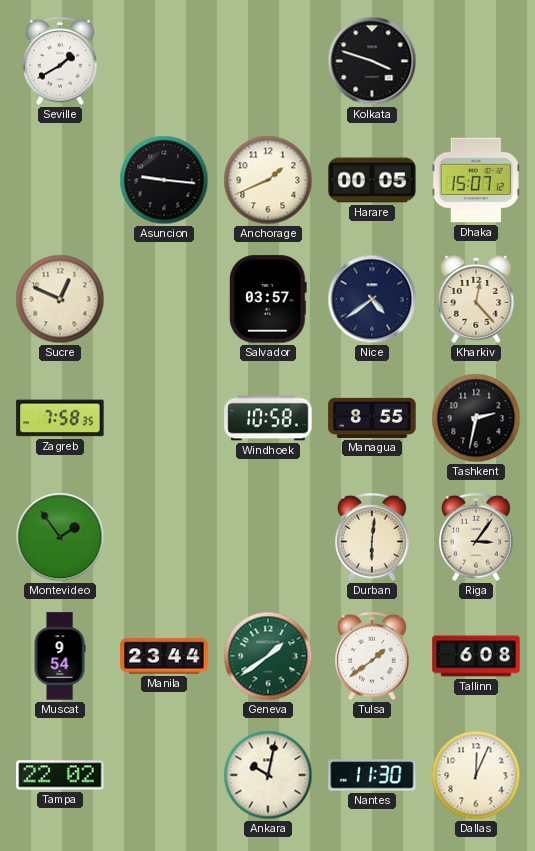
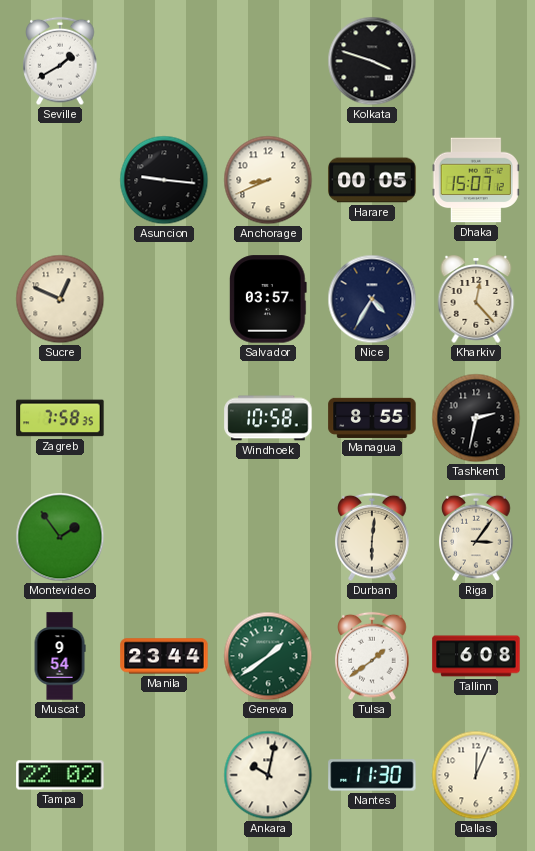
Anchorage: 1:41 -> 8:41 (268, 180)
Nice: 4:39 -> 4:35 (372, 299)
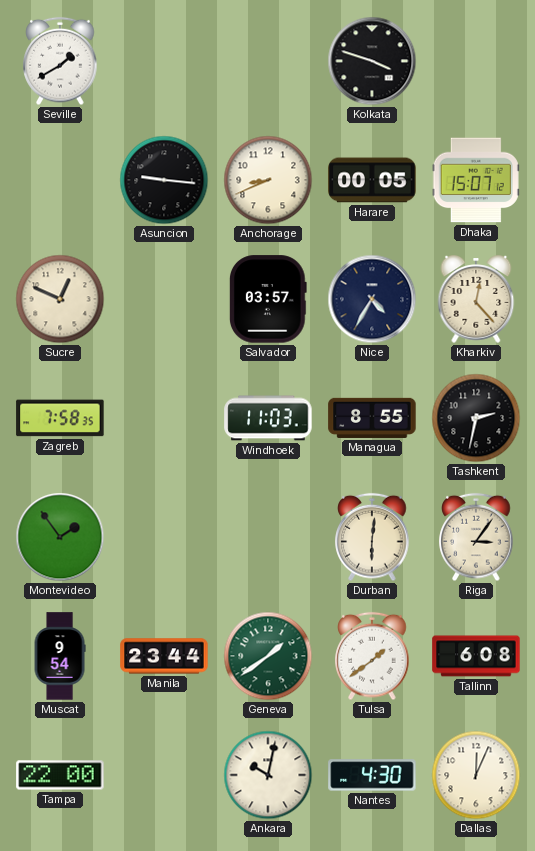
Windhoek: 10:58 -> 11:03 (268, 418)
Tampa: 22:02 -> 22:00 (60, 775)
Nantes: 11:30 -> 4:30 (372, 775)
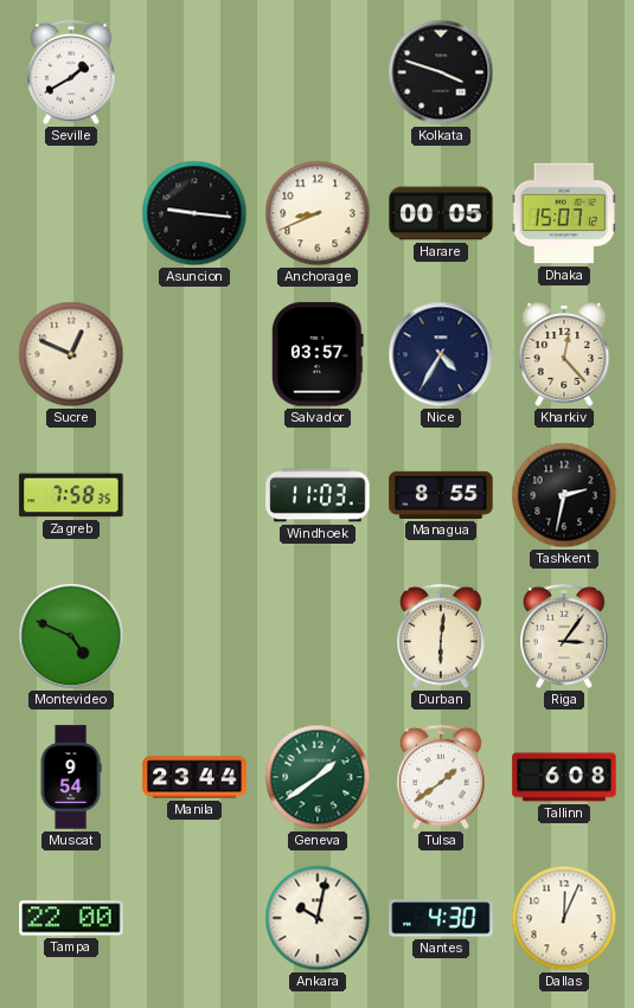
Montevideo: 1:54 -> 4:49 (71, 636)
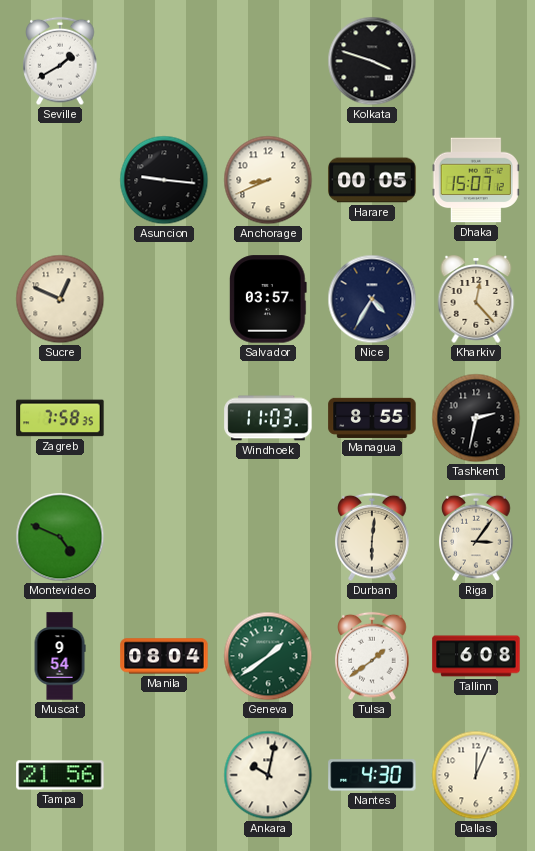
Manila: 23:44 -> 08:04 (164, 656)
Tampa: 22:00 -> 21:56 (60, 775)
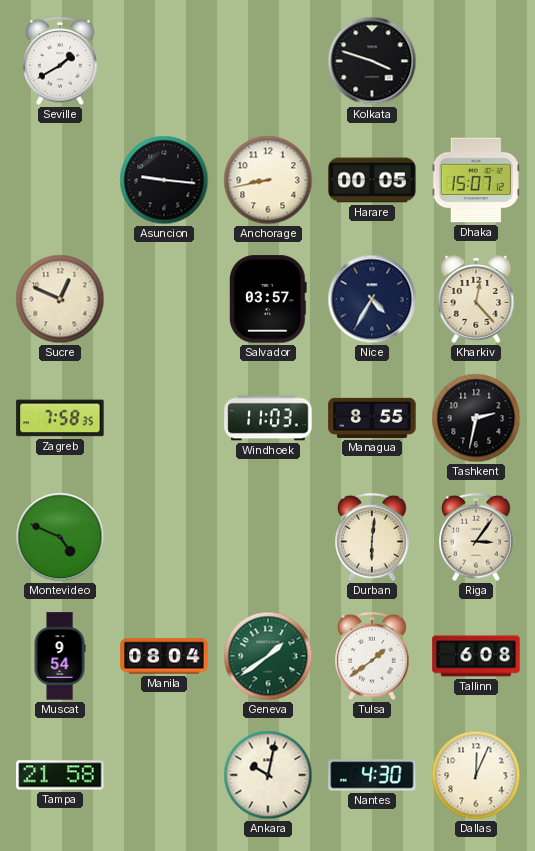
Anchorage: 8:41 -> 8:43 (268, 180)
Tampa: 21:56 -> 21:58 (60, 775)
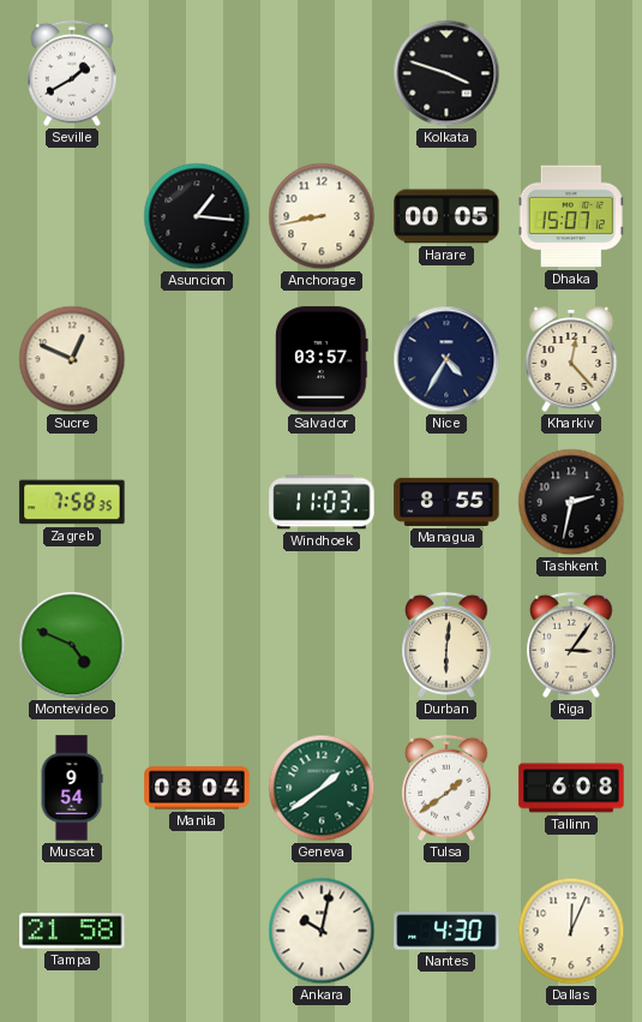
Asuncion: 9:16 -> 1:16 (197, 216)
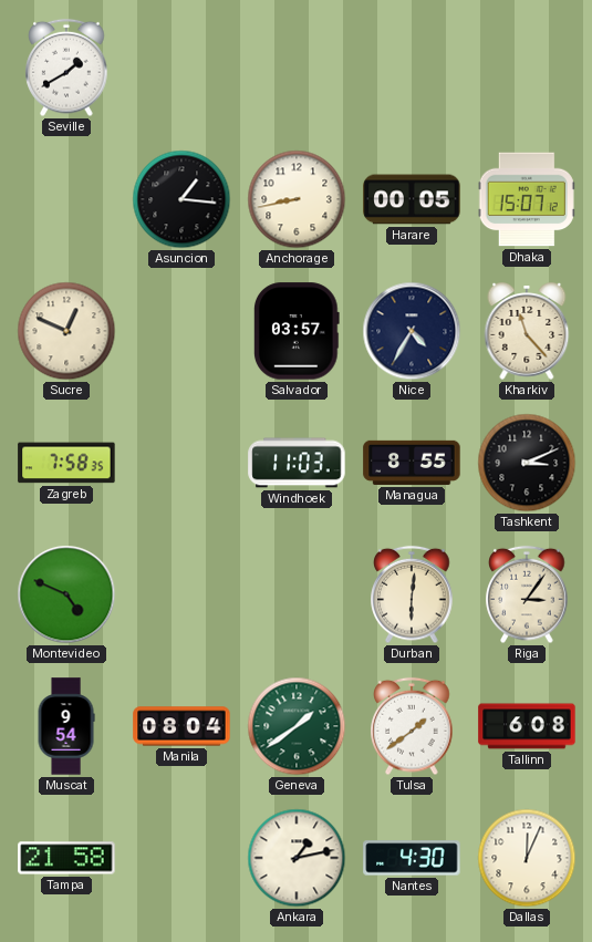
Kolkata: 3:48 -> none (446, 73)
Kharkiv: 12:23 -> 11:23 (527, 331)
Tashkent: 2:32 -> 3:11 (527, 463)
Ankara: 10:02 -> 1:13 (297, 858)
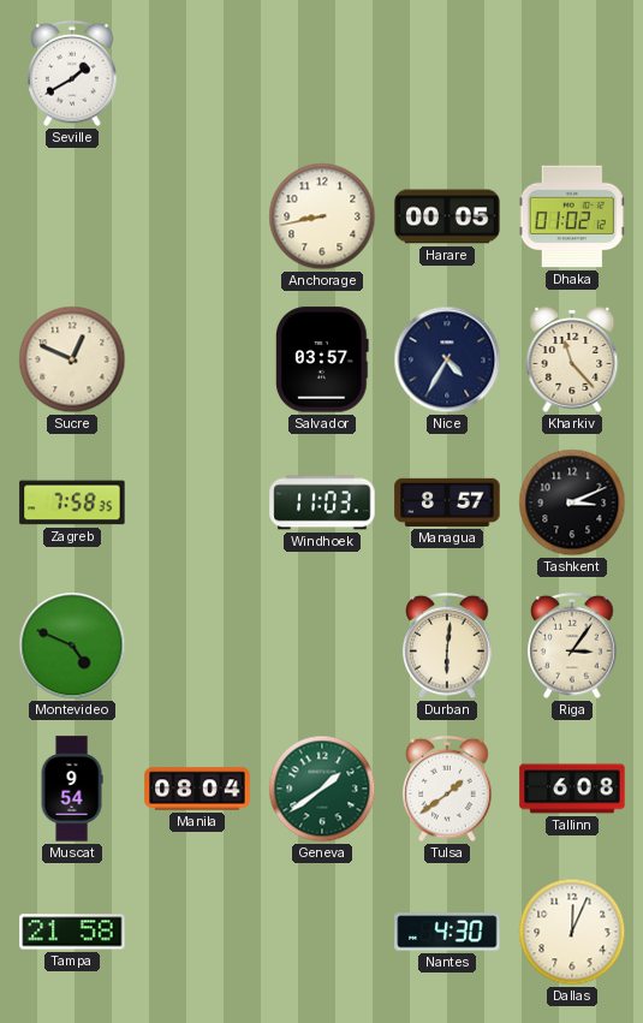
Asuncion: 1:16 -> none (181, 199)
Dhaka: 15:07 -> 01:02 (572, 216)
Managua: 8:55 -> 8:57 (447, 502)
Ankara: 1:13 -> none (297, 858)
